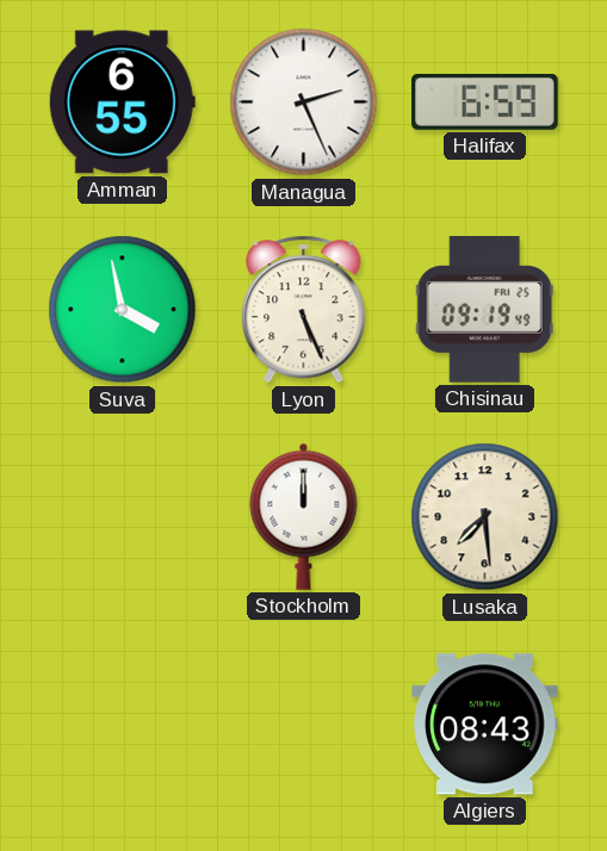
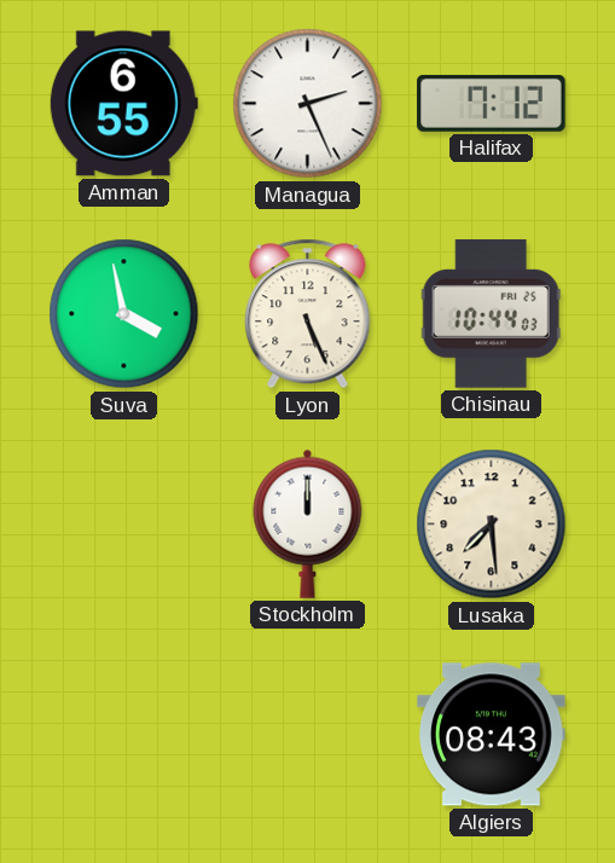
Halifax: 6:59 -> 7:12 (492, 103)
Chisinau: 09:19 -> 10:44 (491, 314)
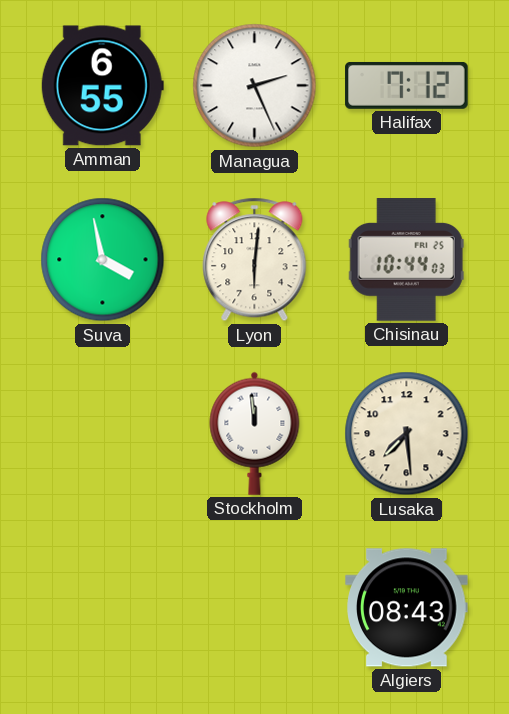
Lyon: 5:26 -> 6:01 (255, 260)
Stockholm: 12:00 -> 11:59 (255, 433)
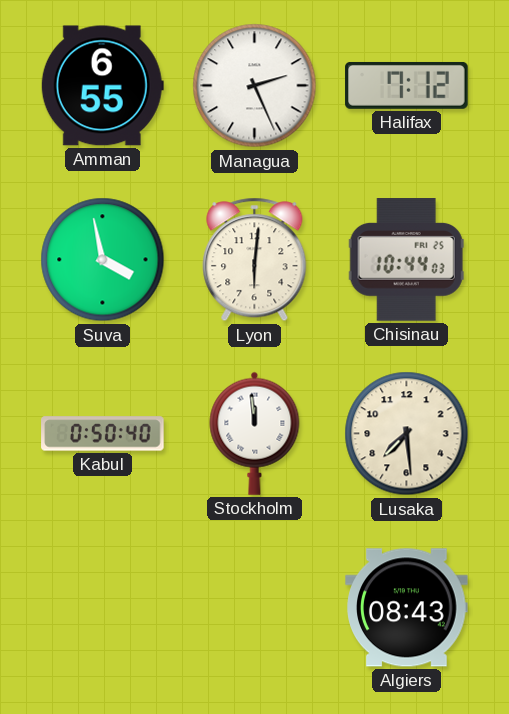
Kabul: none -> 0:50 (103, 434)
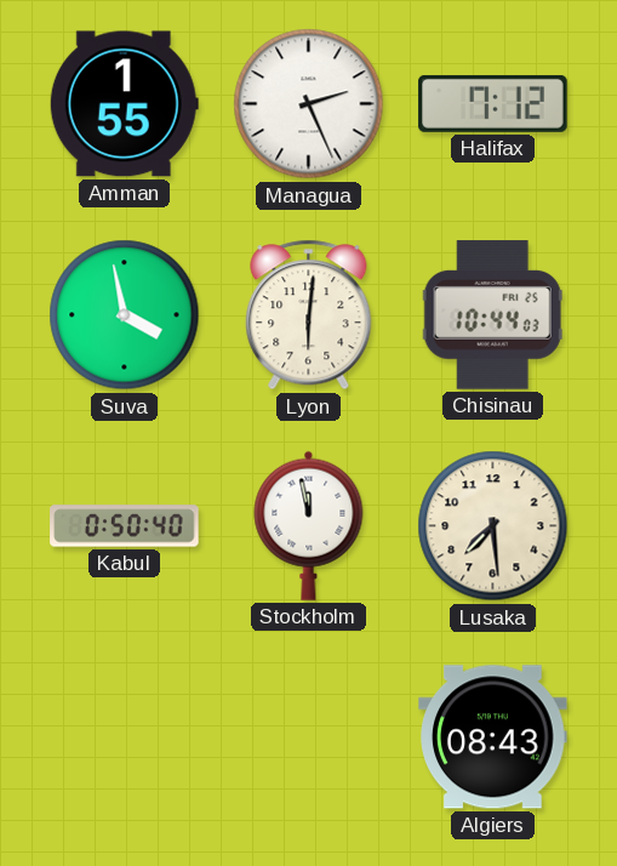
Amman: 6:55 -> 1:55 (124, 104)
Stockholm: 11:59 -> 11:58 (309, 525)
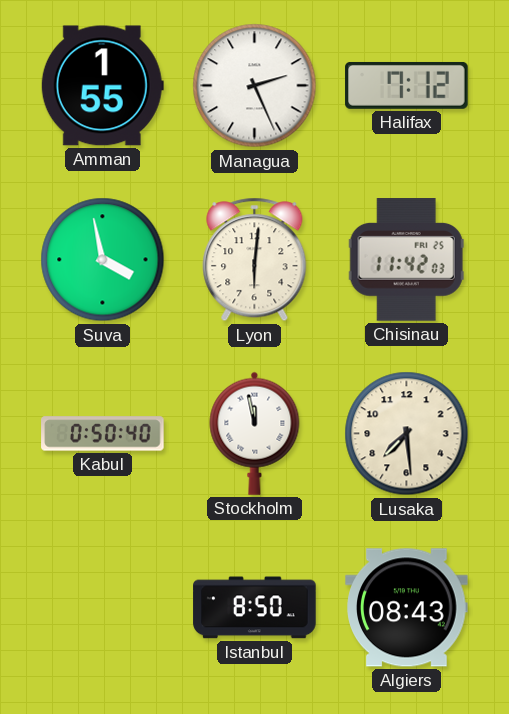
Chisinau: 10:44 -> 11:42 (406, 260)
Istanbul: none -> 8:50 (255, 608)
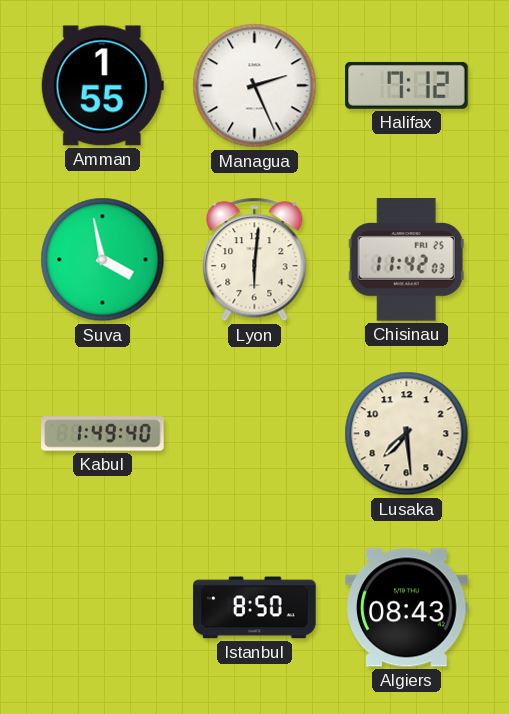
Kabul: 0:50 -> 1:49 (103, 434)
Stockholm: 11:58 -> none (255, 433)
